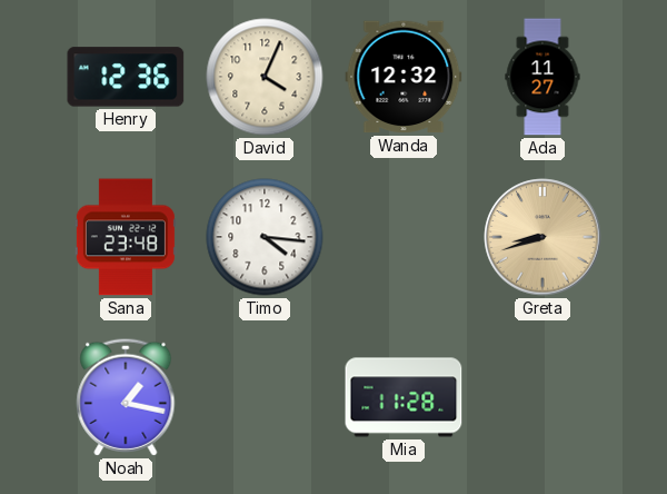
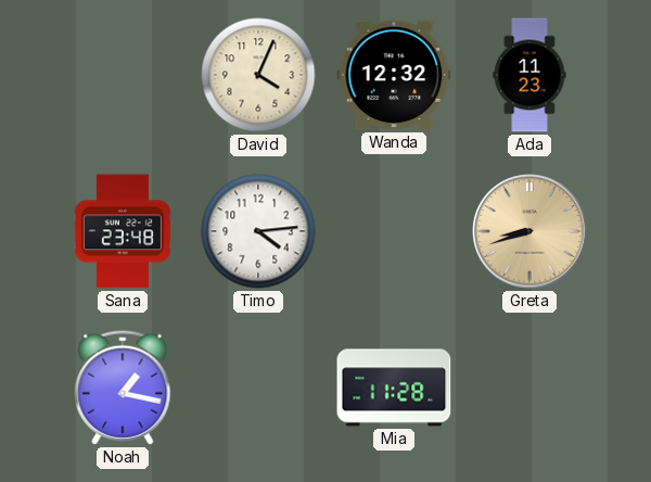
Henry: 12:36 -> none (126, 77)
Ada: 11:27 -> 11:23 (529, 75)
Timo: 4:16 -> 4:14 (258, 231)
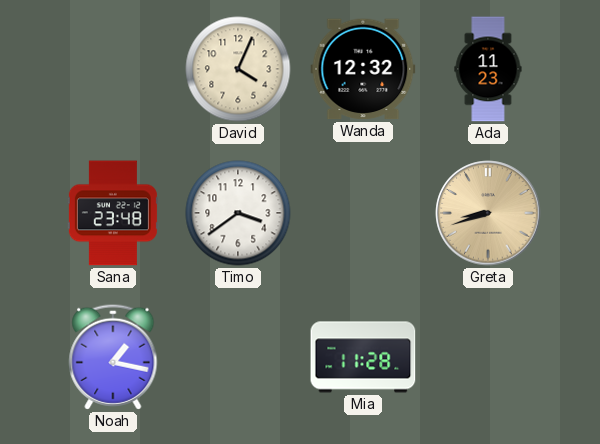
Timo: 4:14 -> 3:39 (238, 213)
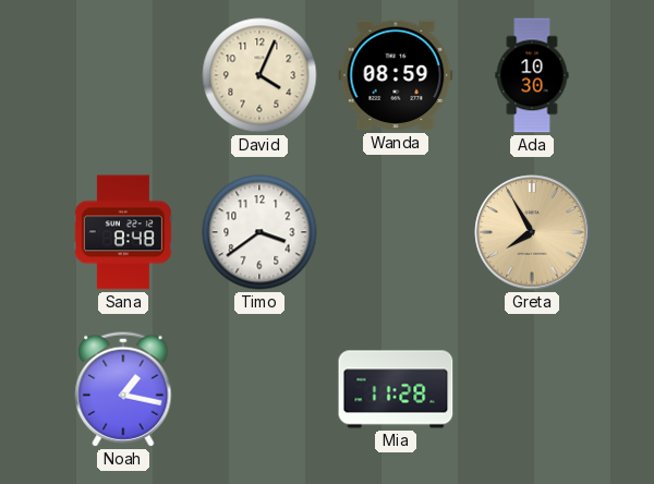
Wanda: 12:32 -> 08:59 (396, 75)
Ada: 11:23 -> 10:30 (532, 75)
Sana: 23:48 -> 8:48 (123, 232)
Greta: 8:42 -> 7:55 (532, 232)
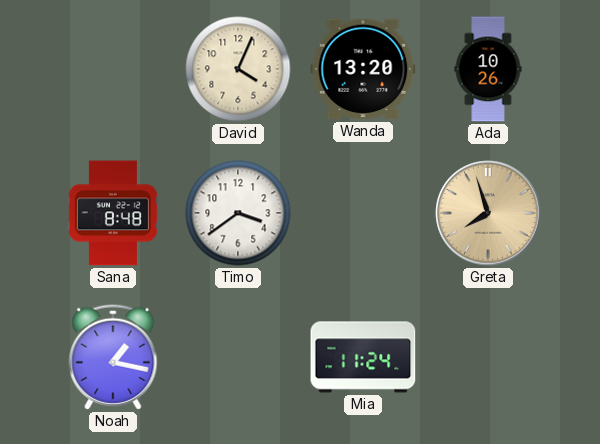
Wanda: 08:59 -> 13:20 (363, 69)
Ada: 10:30 -> 10:26 (488, 69)
Greta: 7:55 -> 7:57 (488, 213)
Mia: 11:28 -> 11:24 (363, 357)
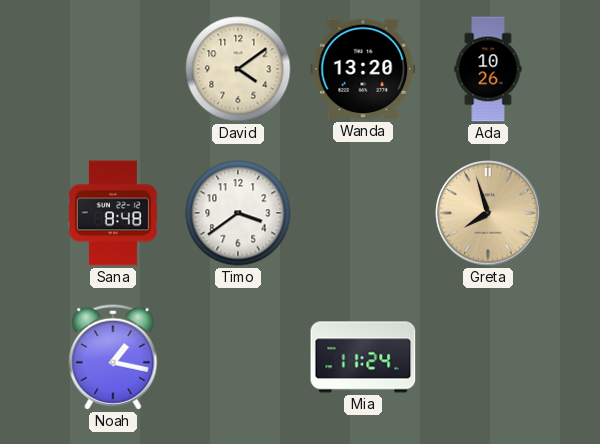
David: 4:04 -> 4:09 (238, 69)
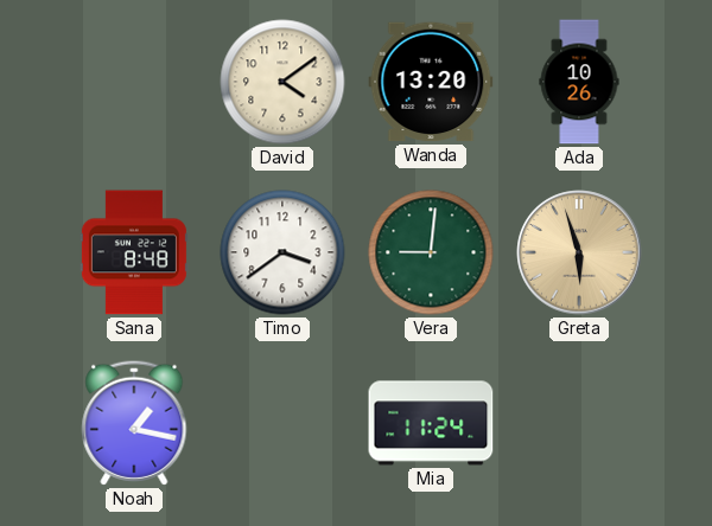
Vera: none -> 9:01 (431, 252)
Greta: 7:57 -> 5:57 (579, 252)
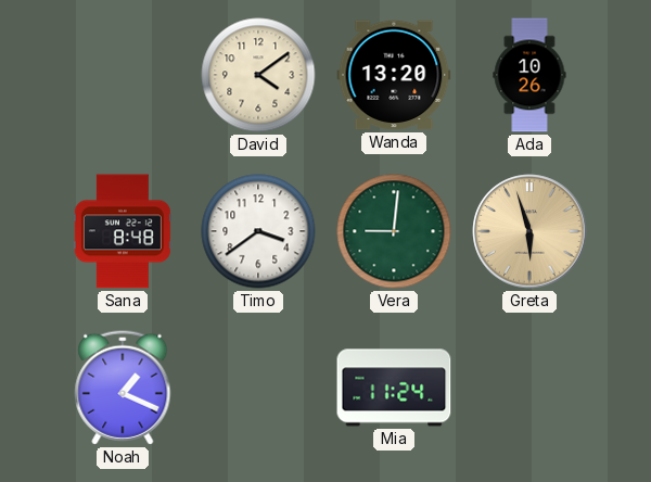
Noah: 1:17 -> 1:19 (123, 388)
